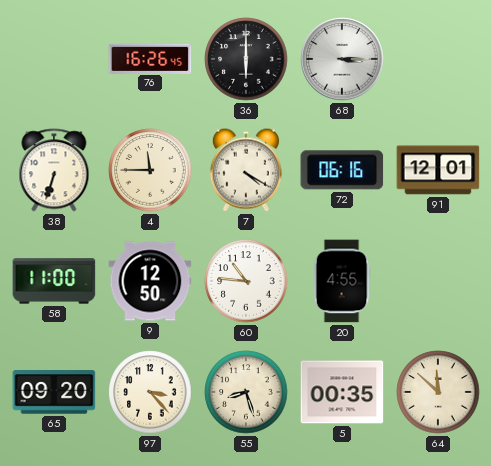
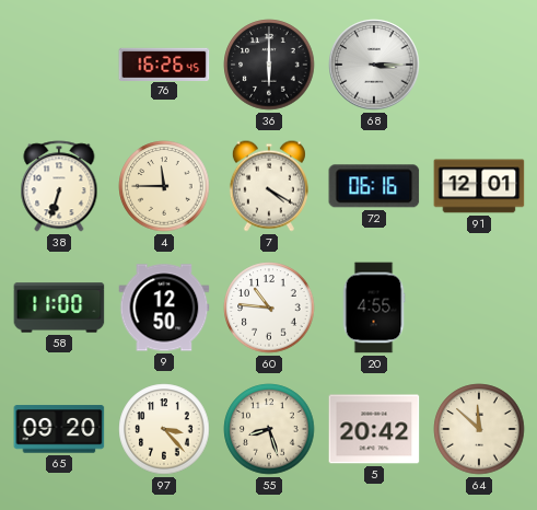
5: 00:35 -> 20:42 (374, 429)
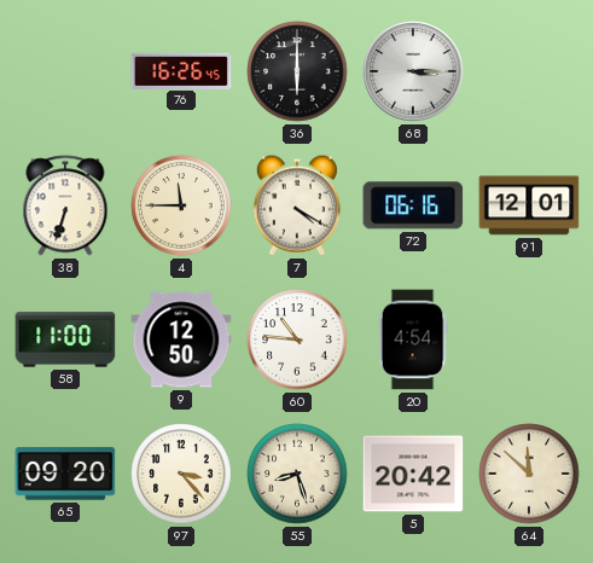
20: 4:55 -> 4:54 (413, 339)
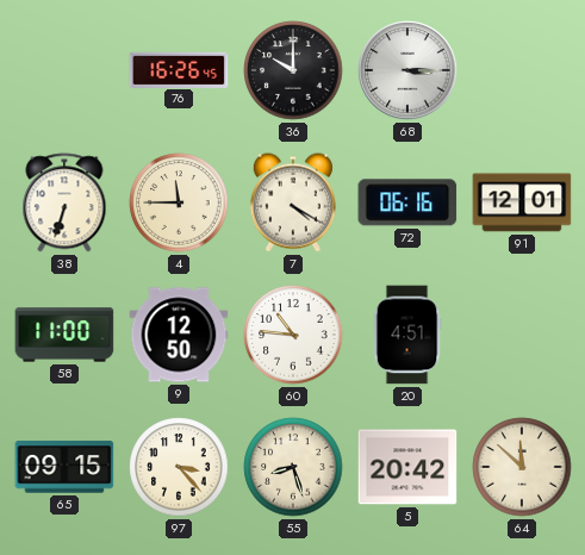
36: 6:00 -> 10:00 (293, 70)
20: 4:54 -> 4:51 (407, 335)
65: 09:20 -> 09:15 (64, 467)
